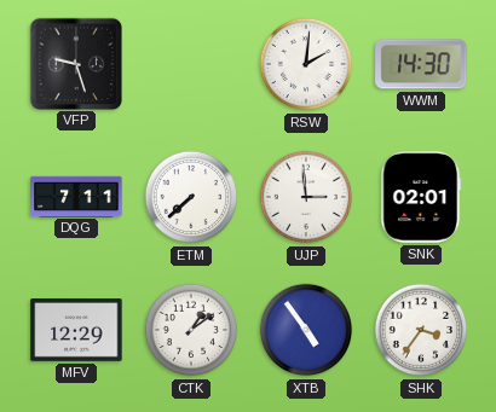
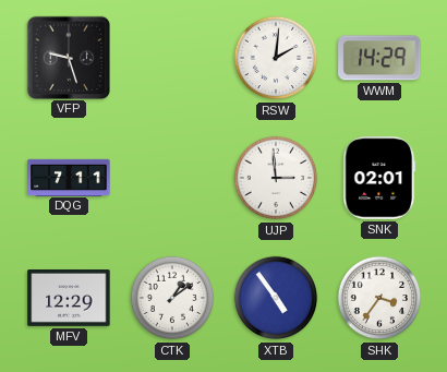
WWM: 14:30 -> 14:29 (379, 58)
ETM: 7:38 -> none (191, 197)
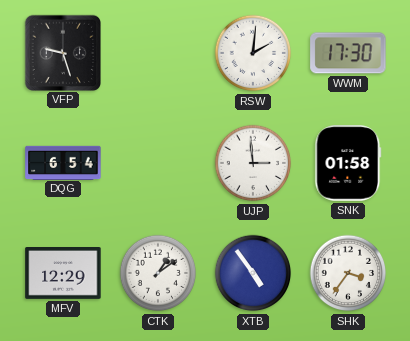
WWM: 14:29 -> 17:30 (348, 53)
DQG: 7:11 -> 6:54 (63, 162)
SNK: 02:01 -> 01:58 (348, 163)
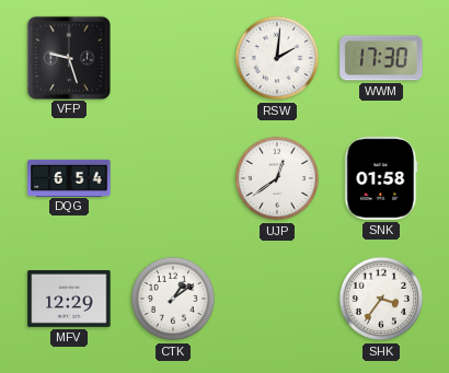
UJP: 2:59 -> 12:39 (277, 178)
XTB: 4:54 -> none (253, 273)
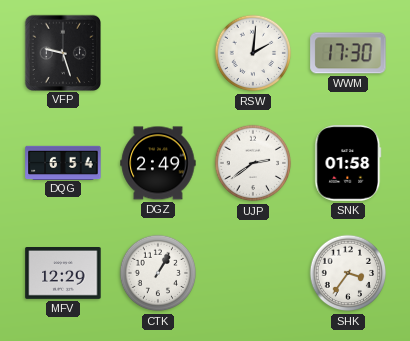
DGZ: none -> 2:49 (158, 163)
UJP: 12:39 -> 2:39 (253, 163)
CTK: 1:09 -> 1:05 (158, 273)
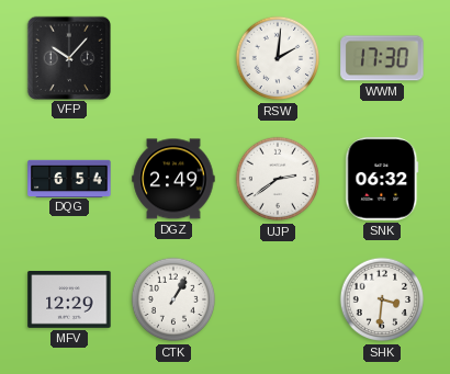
VFP: 9:27 -> 10:07 (68, 57)
SNK: 01:58 -> 06:32 (382, 179)
SHK: 3:36 -> 3:31 (382, 299)
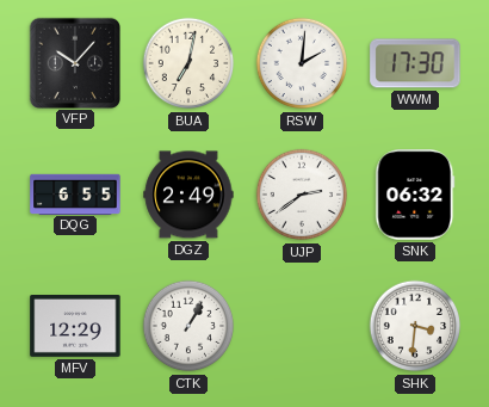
BUA: none -> 7:02 (188, 63)
DQG: 6:54 -> 6:55 (75, 193)
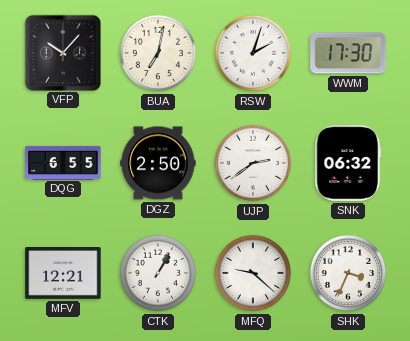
RSW: 2:01 -> 2:03 (253, 53)
DGZ: 2:49 -> 2:50 (158, 163)
MFV: 12:29 -> 12:21 (63, 274)
MFQ: none -> 9:22 (253, 273)
SHK: 3:31 -> 3:34 (348, 273)
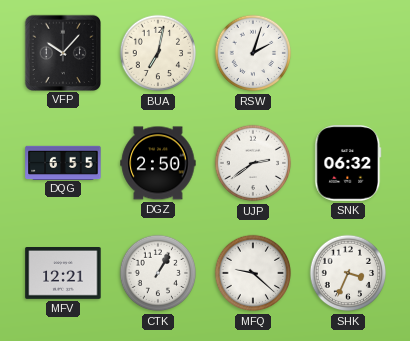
WWM: 17:30 -> none (348, 53)
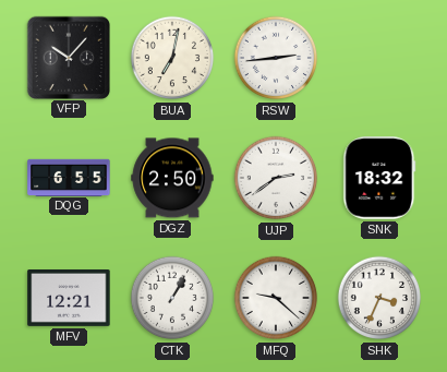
RSW: 2:03 -> 2:44 (276, 58)
SNK: 06:32 -> 18:32 (379, 178)
